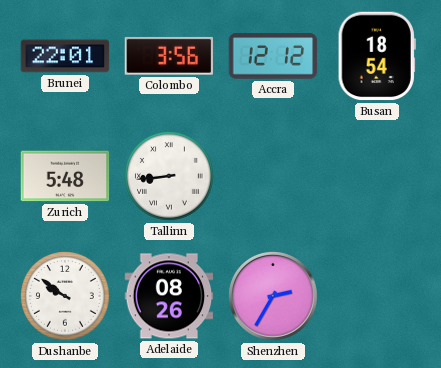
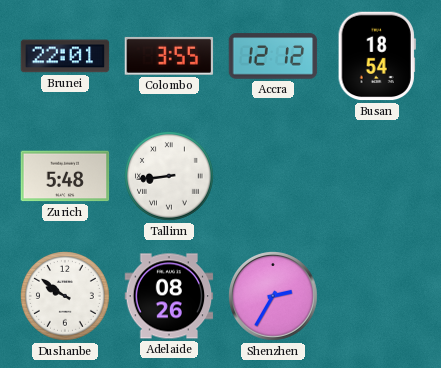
Colombo: 3:56 -> 3:55 (169, 56)
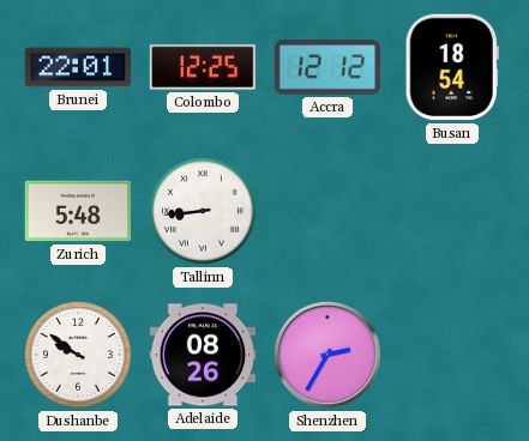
Colombo: 3:55 -> 12:25 (203, 67)
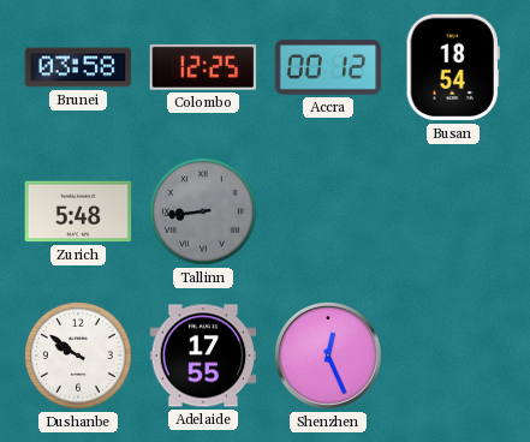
Brunei: 22:01 -> 03:58 (78, 67)
Accra: 12:12 -> 00:12 (328, 67)
Tallinn dial: white -> grey (204, 213)
Adelaide: 08:26 -> 17:55 (203, 356)
Shenzhen: 2:35 -> 12:26 (329, 357)
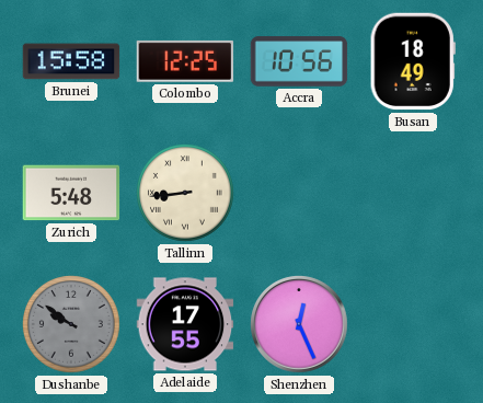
Brunei: 03:58 -> 15:58 (71, 61)
Accra: 00:12 -> 10:56 (299, 61)
Busan: 18:54 -> 18:49 (413, 61)
Tallinn dial: grey -> cream (186, 194)
Dushanbe dial: white -> grey (72, 325)
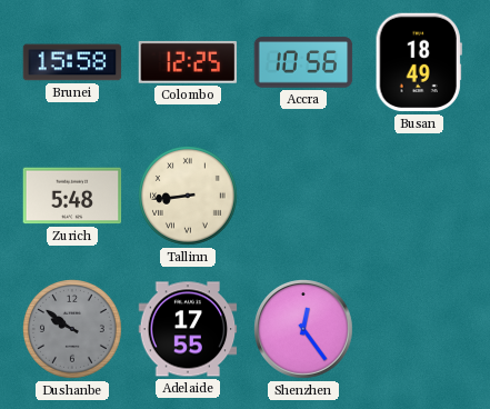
Shenzhen: 12:26 -> 12:24 (304, 330)
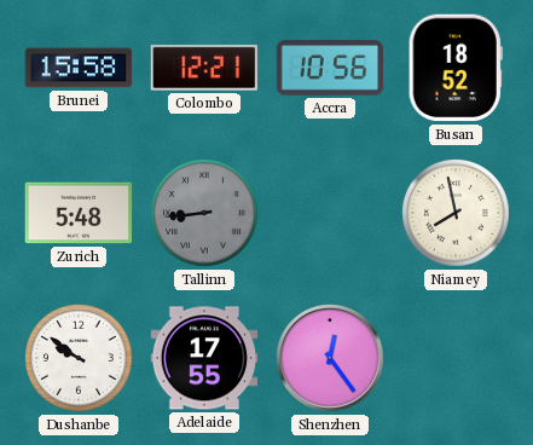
Colombo: 12:25 -> 12:21 (204, 68)
Busan: 18:49 -> 18:52 (456, 68)
Tallinn dial: cream -> grey (205, 214)
Niamey: none -> 7:58 (457, 214)
Dushanbe dial: grey -> white (80, 359)
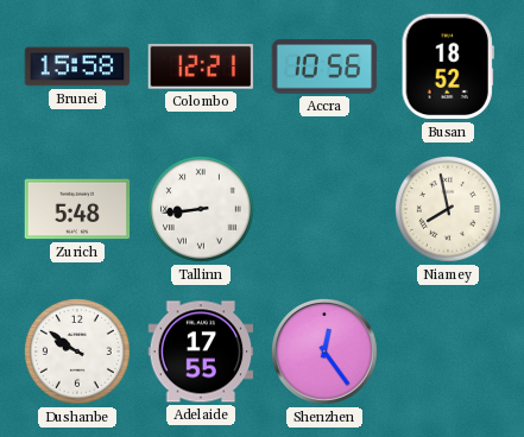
Tallinn dial: grey -> white (202, 210)
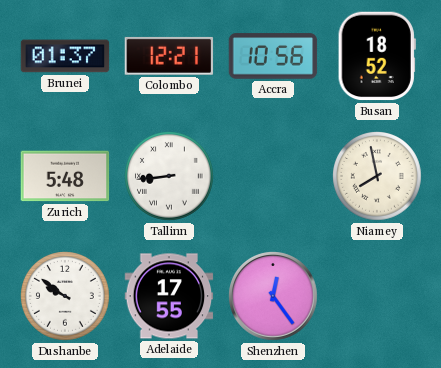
Brunei: 15:58 -> 01:37 (65, 56)
